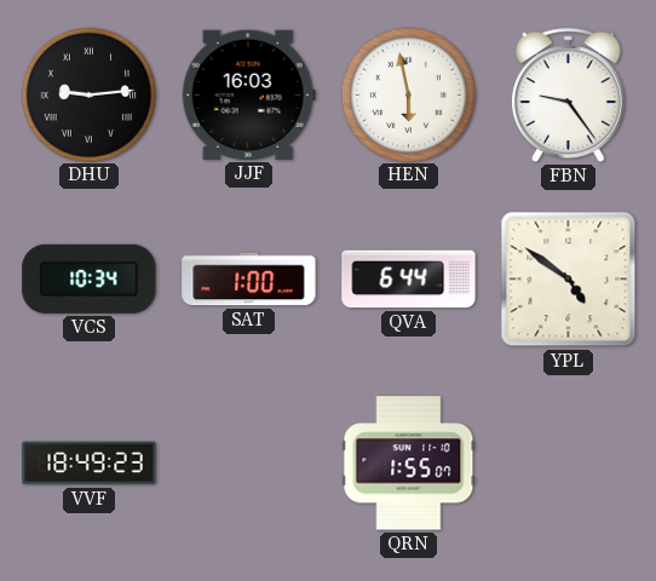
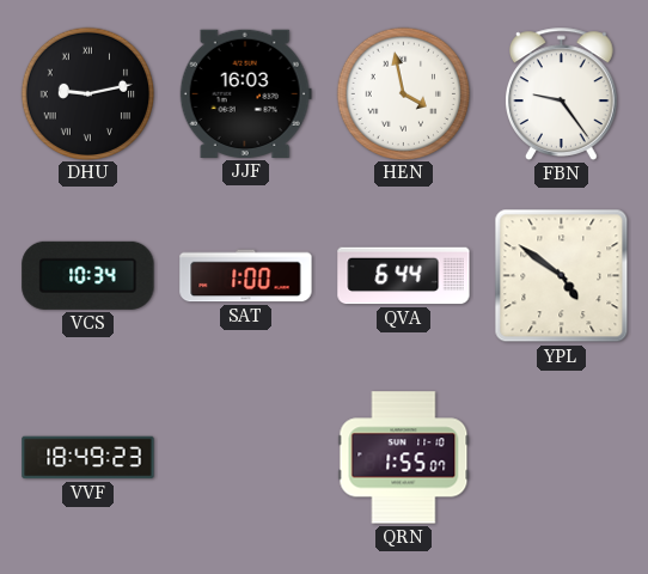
DHU: 9:14 -> 9:13 (88, 93)
HEN: 5:58 -> 3:58 (404, 93)
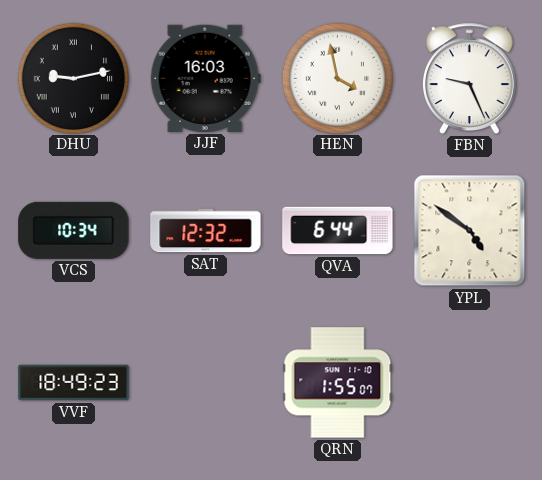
FBN: 9:24 -> 9:26 (470, 78)
SAT: 1:00 -> 12:32 (206, 231)
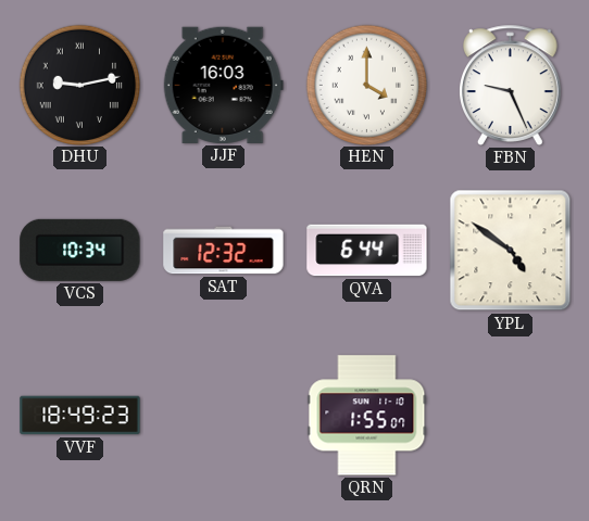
HEN: 3:58 -> 4:00 (367, 85)
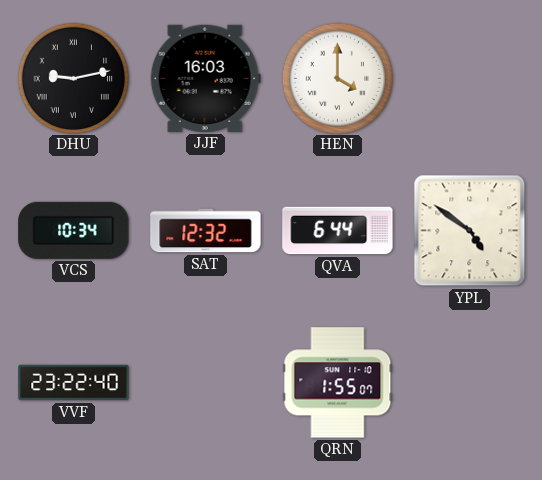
FBN: 9:26 -> none (511, 85)
VVF: 18:49 -> 23:22 (74, 383)
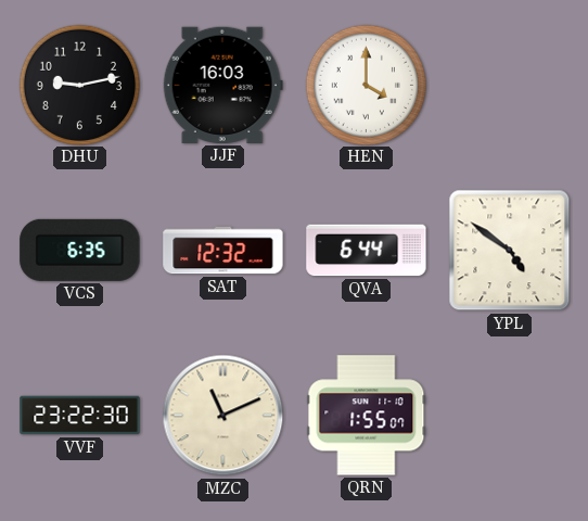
DHU numerals: Roman -> Arabic (80, 85)
VCS: 10:34 -> 6:35 (80, 250)
VVF: 23:22:40 -> 23:22:30 (80, 416)
MZC: none -> 11:11 (223, 416)
